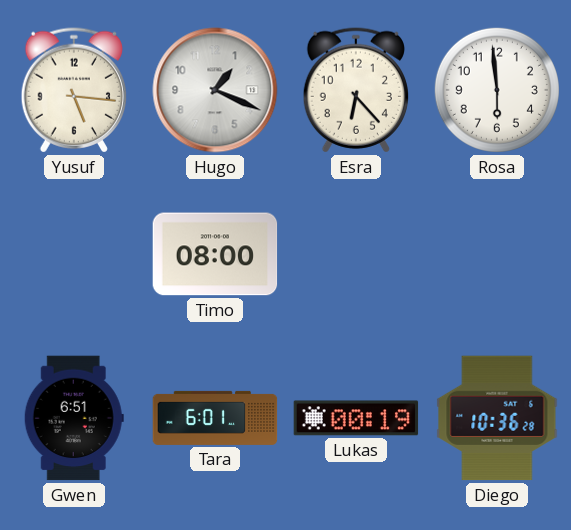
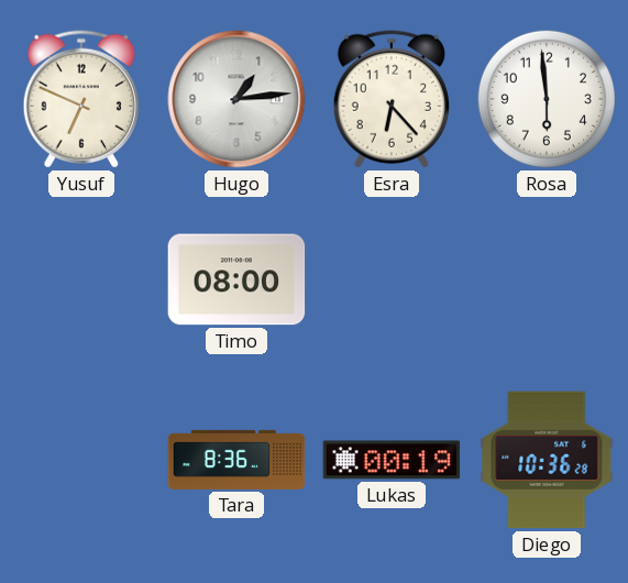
Yusuf: 5:16 -> 6:49 (81, 99)
Hugo: 1:19 -> 1:14 (236, 99)
Gwen: 6:51 -> none (74, 418)
Tara: 6:01 -> 8:36 (236, 460)
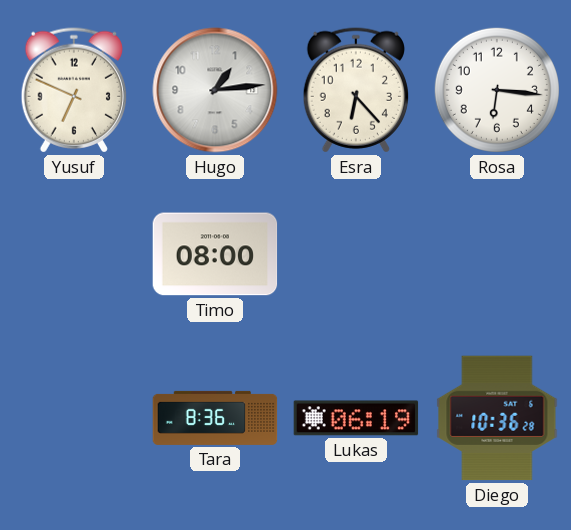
Rosa: 5:59 -> 6:16 (497, 90)
Lukas: 00:19 -> 06:19 (356, 418)
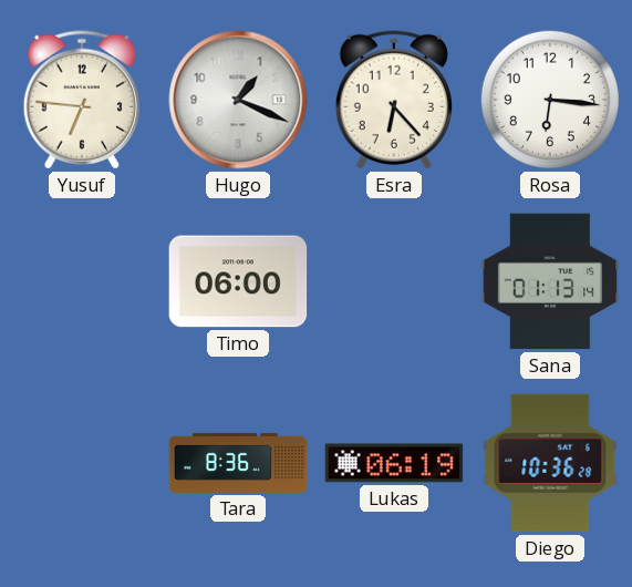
Yusuf: 6:49 -> 6:46 (82, 100)
Hugo: 1:14 -> 1:19 (238, 100)
Timo: 08:00 -> 06:00 (238, 281)
Sana: none -> 01:13 (550, 281)
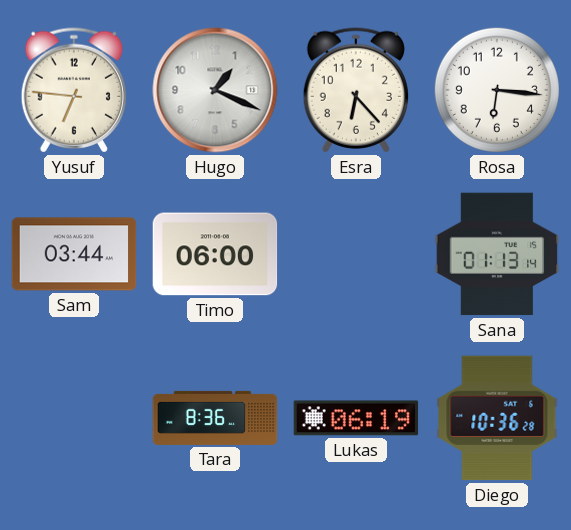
Sam: none -> 03:44 (74, 254)
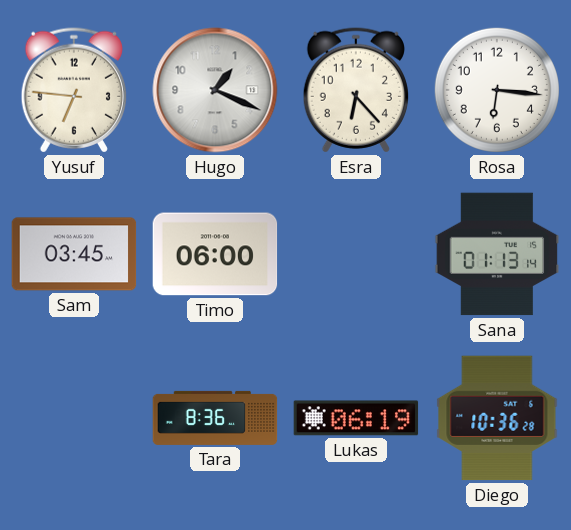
Sam: 03:44 -> 03:45 (74, 254)
